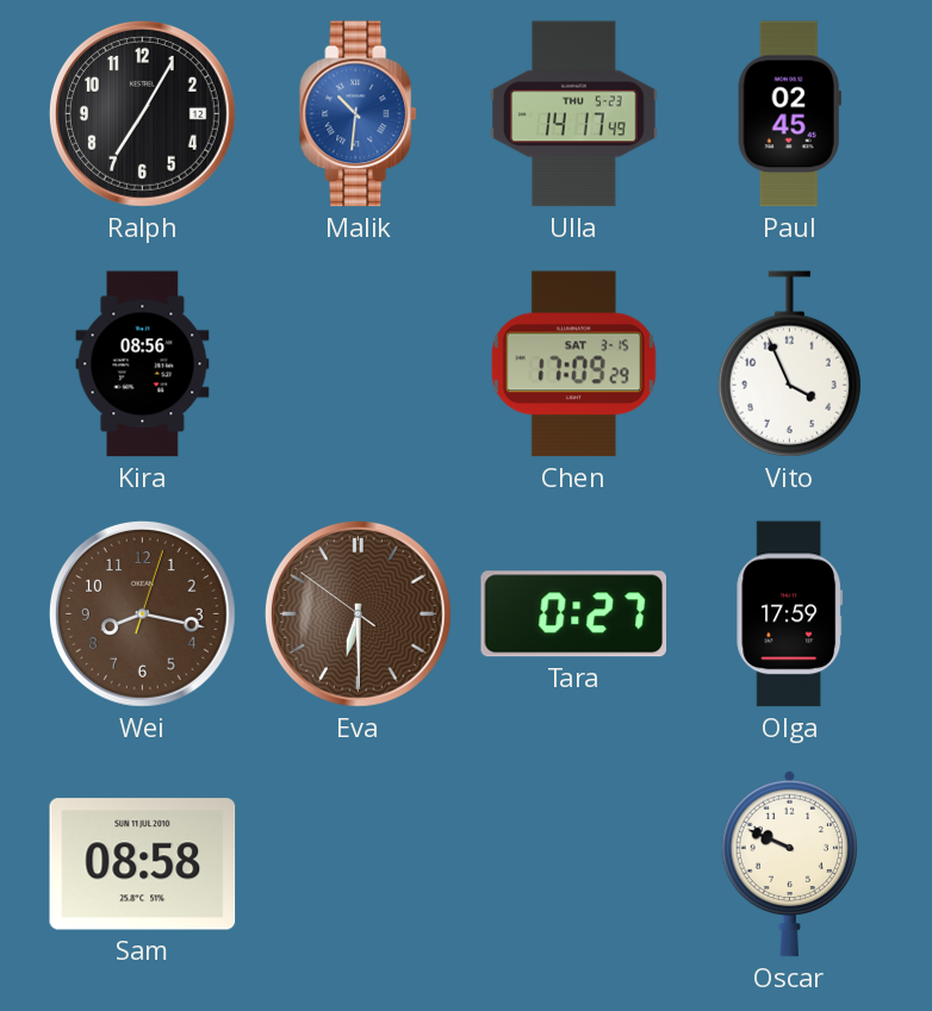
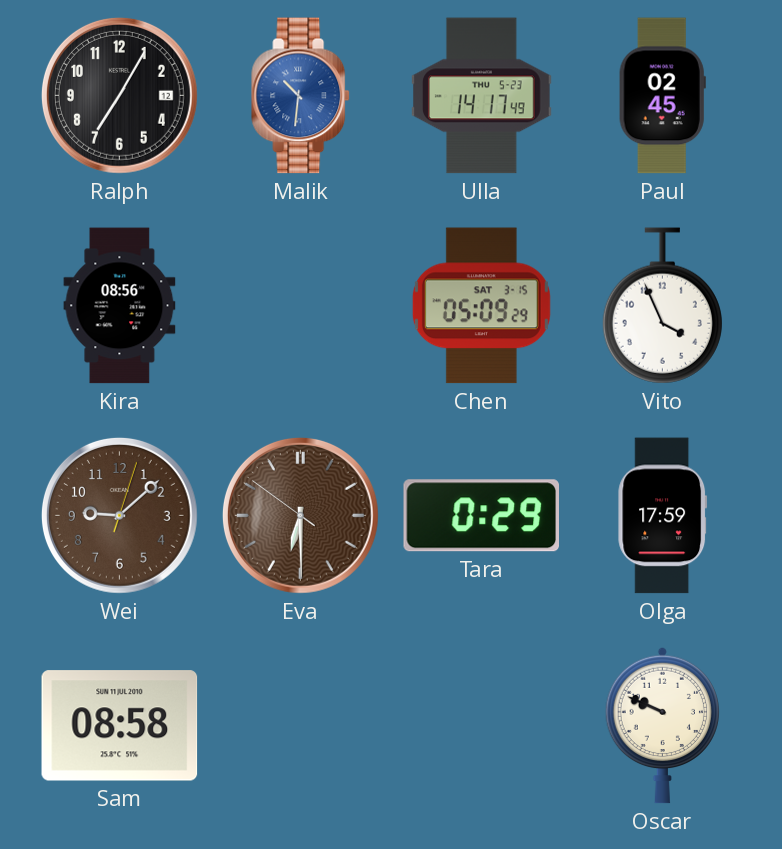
Chen: 17:09 -> 05:09 (481, 306)
Wei: 8:17 -> 9:08 (119, 515)
Tara: 0:27 -> 0:29 (481, 516)
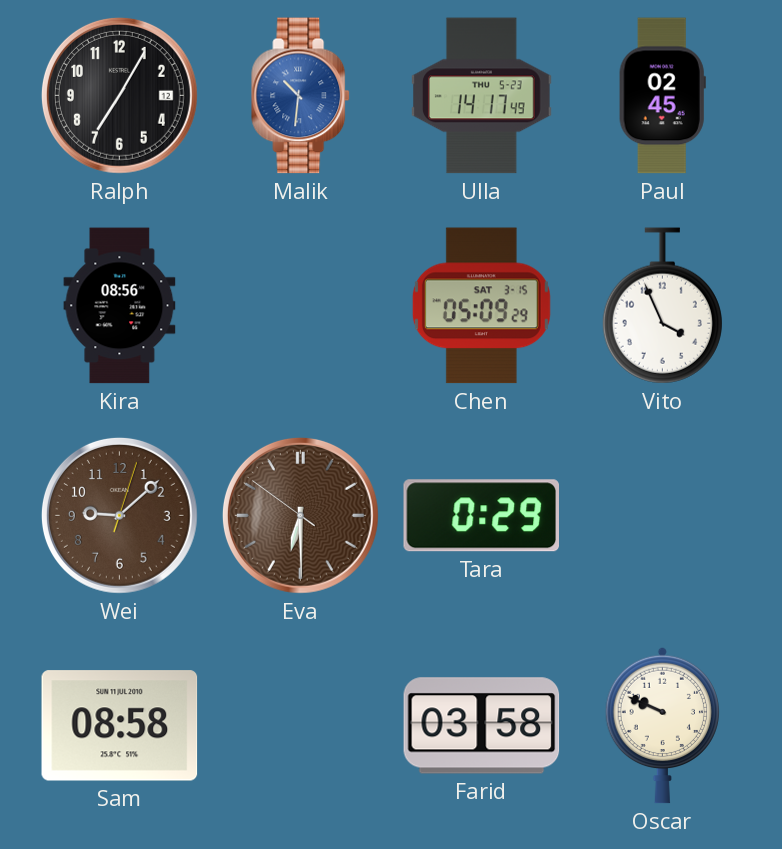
Olga: 17:59 -> none (663, 516)
Farid: none -> 03:58 (482, 726)
